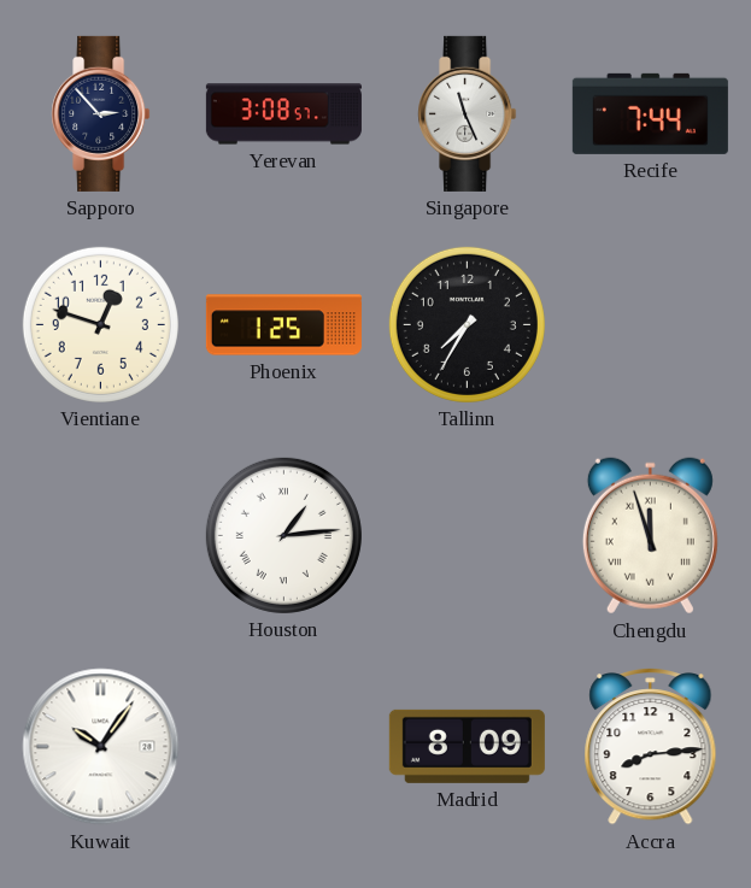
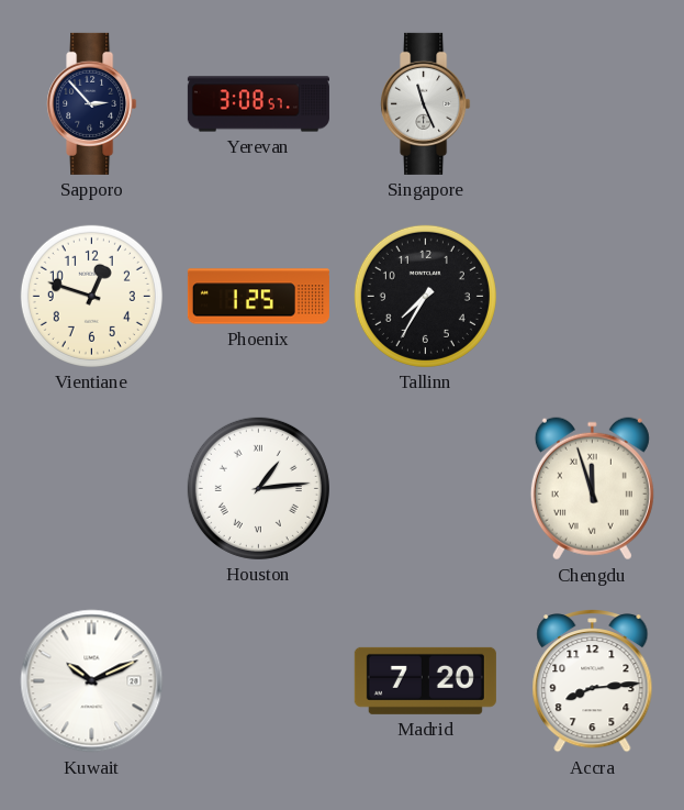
Recife: 7:44 -> none (650, 113)
Kuwait: 10:06 -> 10:11 (92, 681)
Madrid: 8:09 -> 7:20 (425, 680)
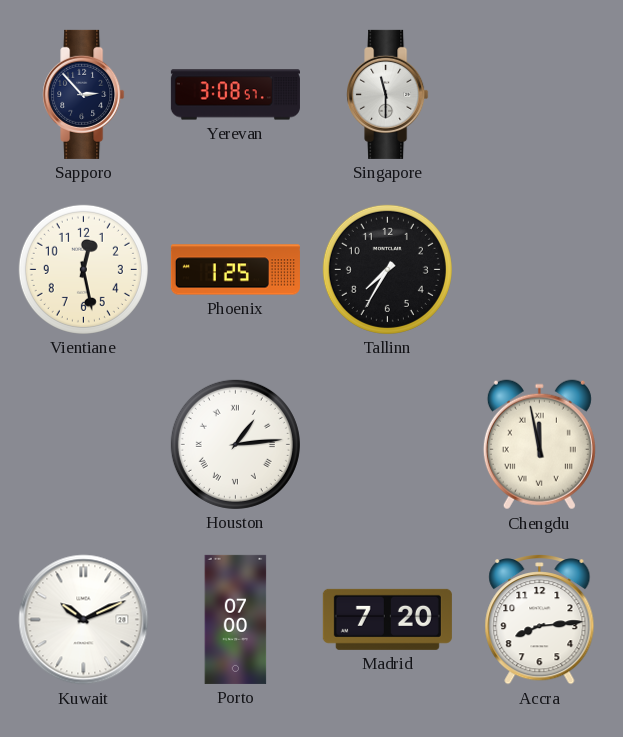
Singapore: 11:26 -> 11:30 (388, 94)
Vientiane: 12:48 -> 12:28 (83, 269)
Chengdu: 11:57 -> 11:58 (539, 445)
Porto: none -> 07:00 (236, 619)
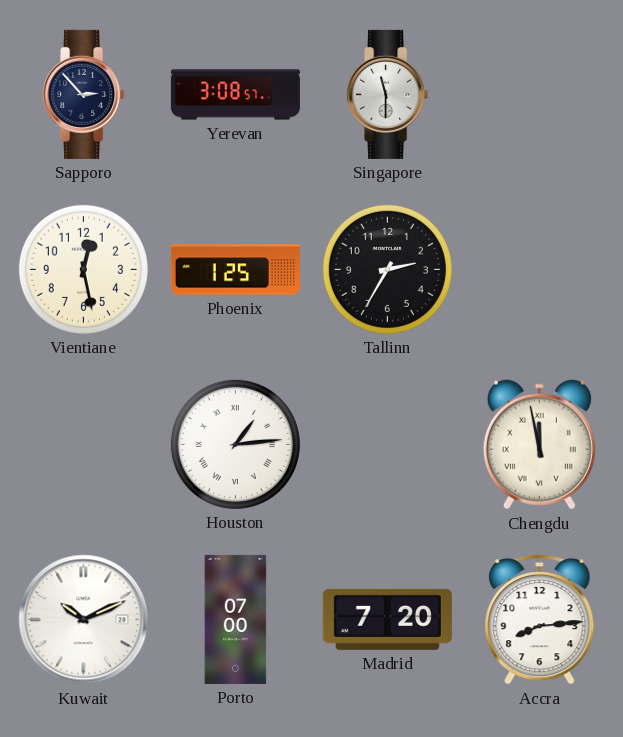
Tallinn: 7:35 -> 2:35 (387, 269)
